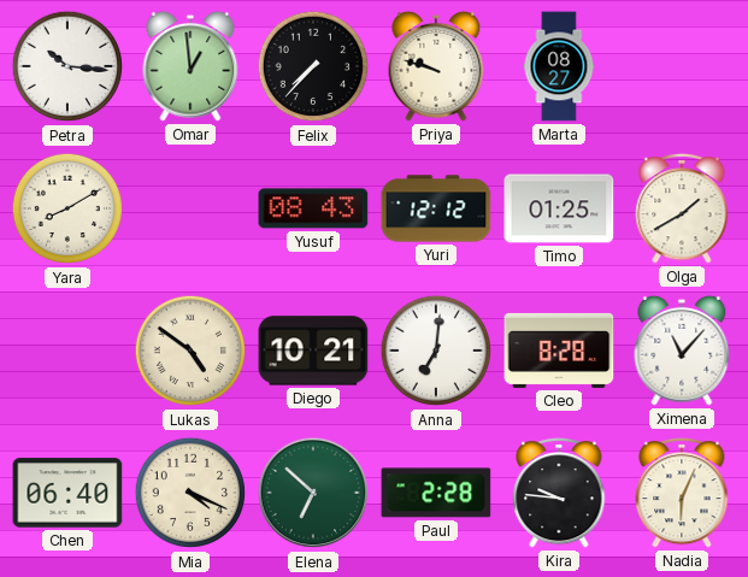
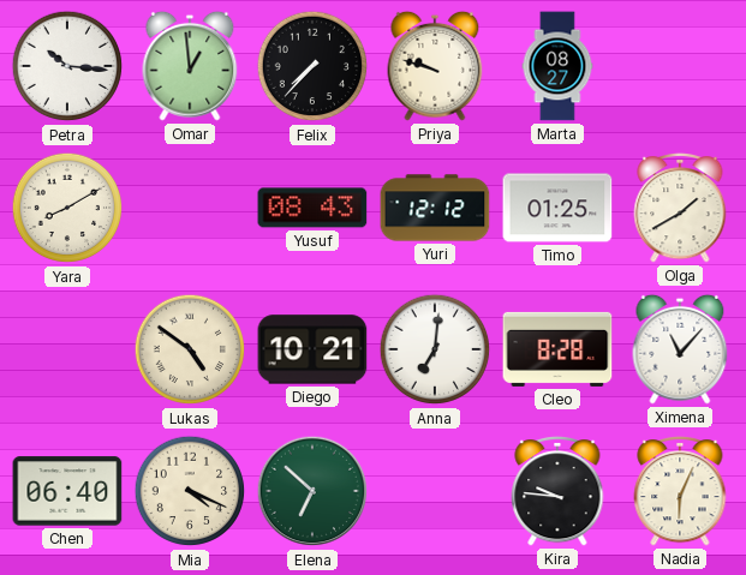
Paul: 2:28 -> none (436, 493)
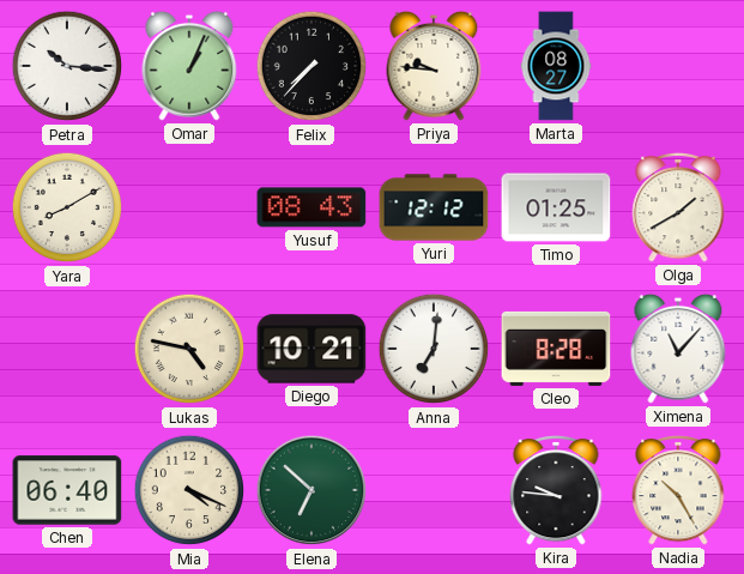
Omar: 12:59 -> 1:04 (189, 66)
Priya: 9:48 -> 9:46 (434, 66)
Lukas: 4:51 -> 4:47 (189, 349)
Nadia: 6:04 -> 10:25 (678, 490)
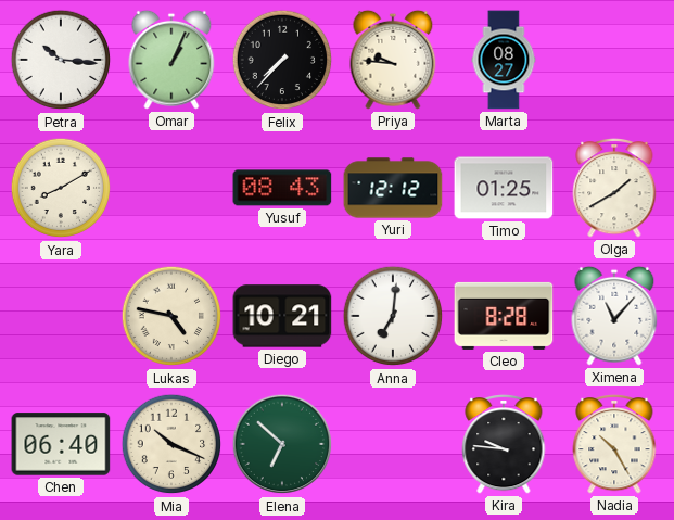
Mia: 4:19 -> 10:19 (171, 444)
